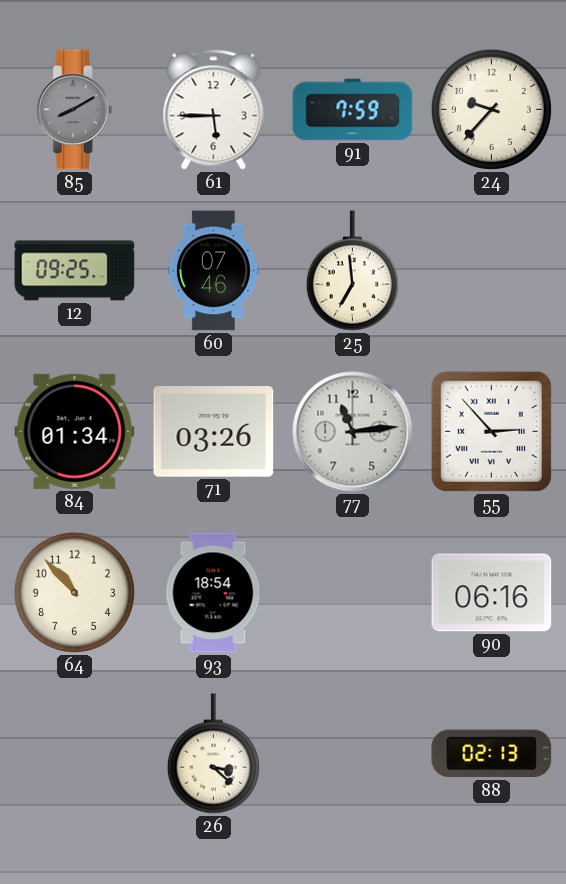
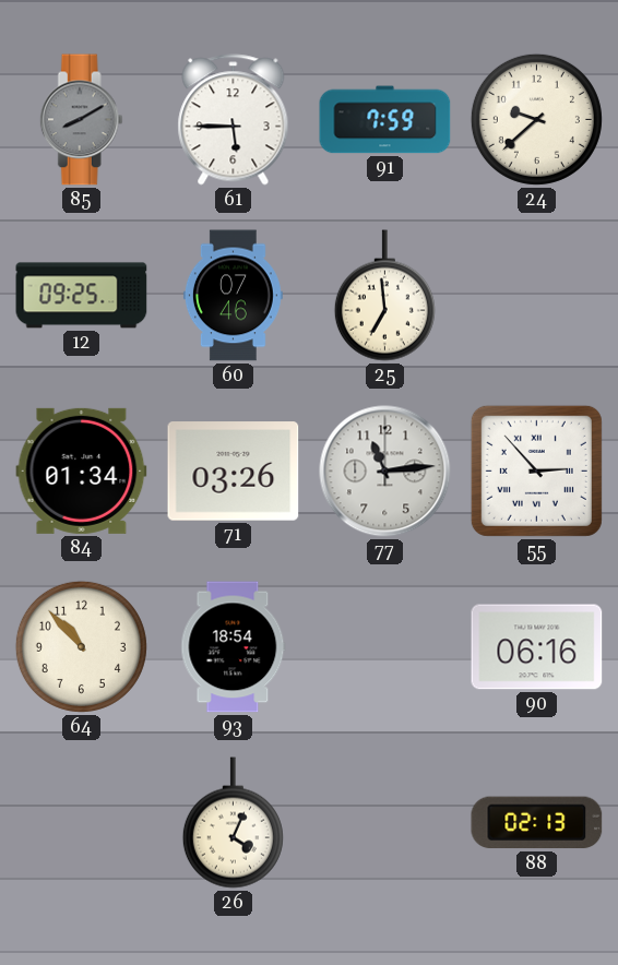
24: 9:37 -> 9:38 (536, 119)
26: 3:22 -> 4:04 (233, 823)
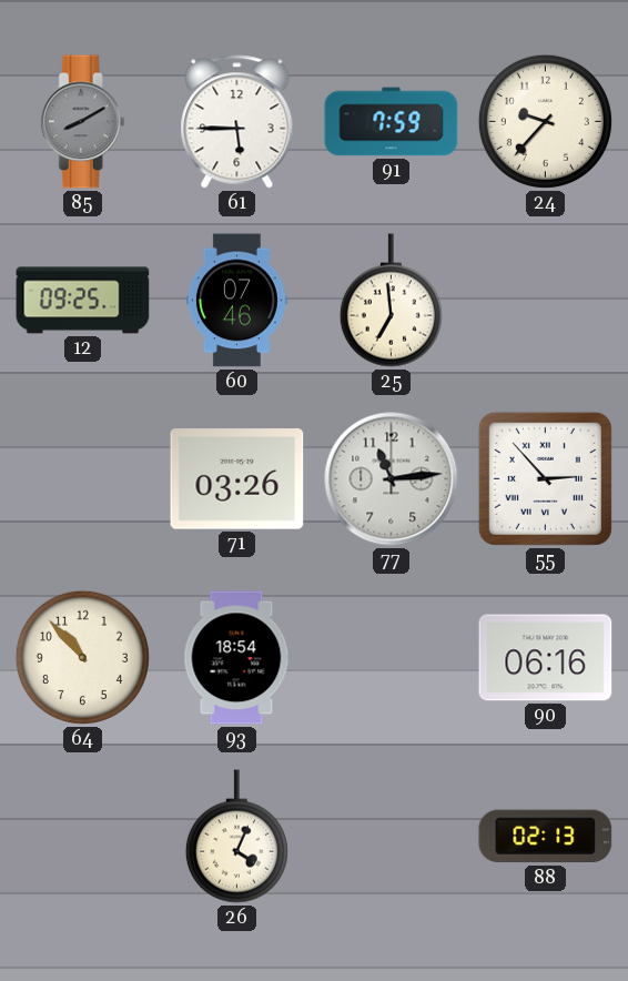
24: 9:38 -> 9:37 (545, 121)
84: 01:34 -> none (82, 470)
